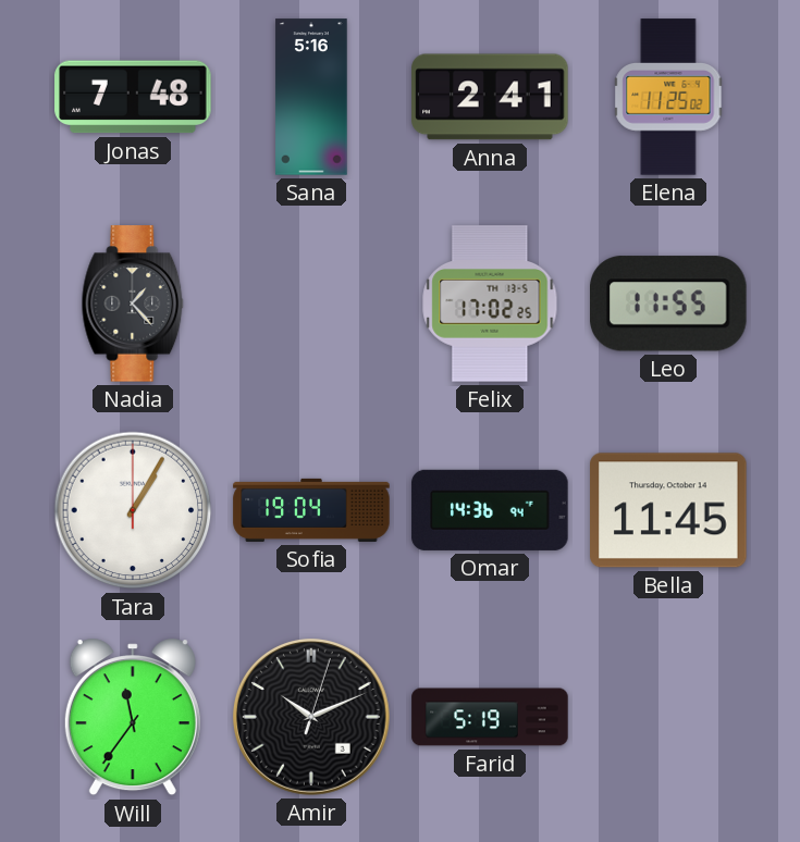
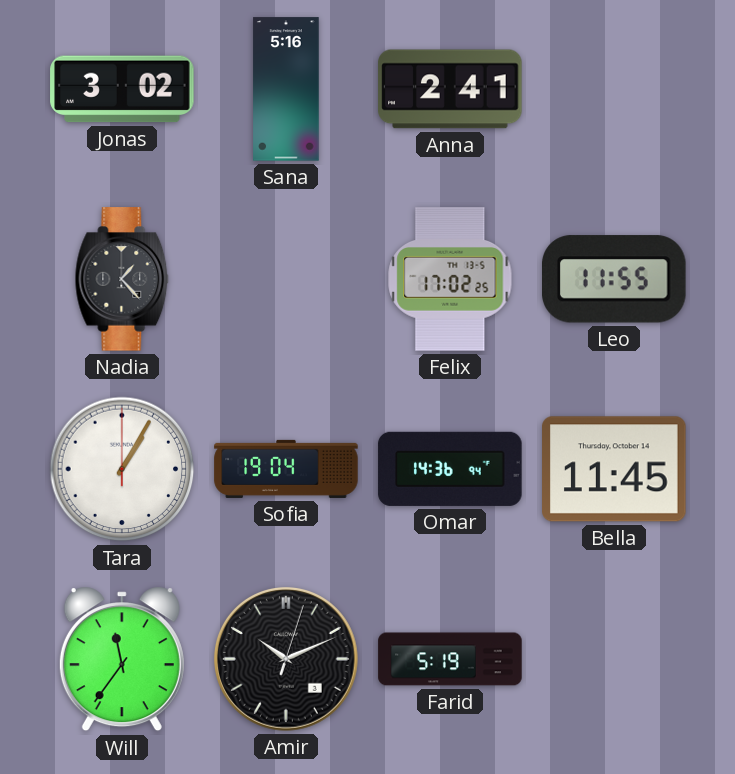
Jonas: 7:48 -> 3:02 (122, 89)
Elena: 11:25 -> none (668, 97)
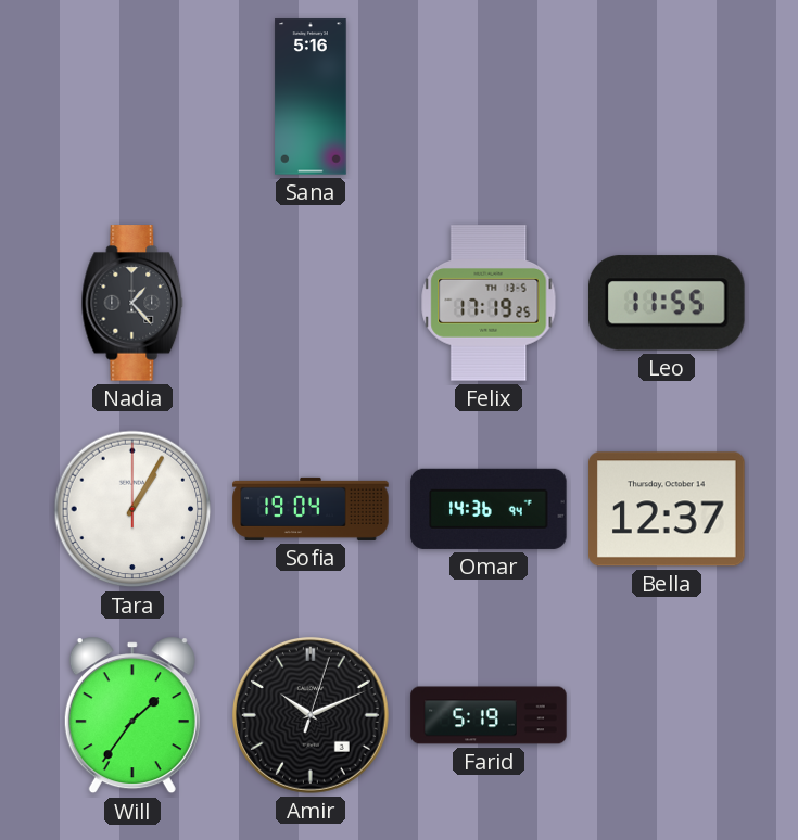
Jonas: 3:02 -> none (122, 89)
Anna: 2:41 -> none (450, 89)
Felix: 17:02 -> 17:19 (489, 303)
Bella: 11:45 -> 12:37 (667, 509)
Will: 11:36 -> 1:36 (132, 715)
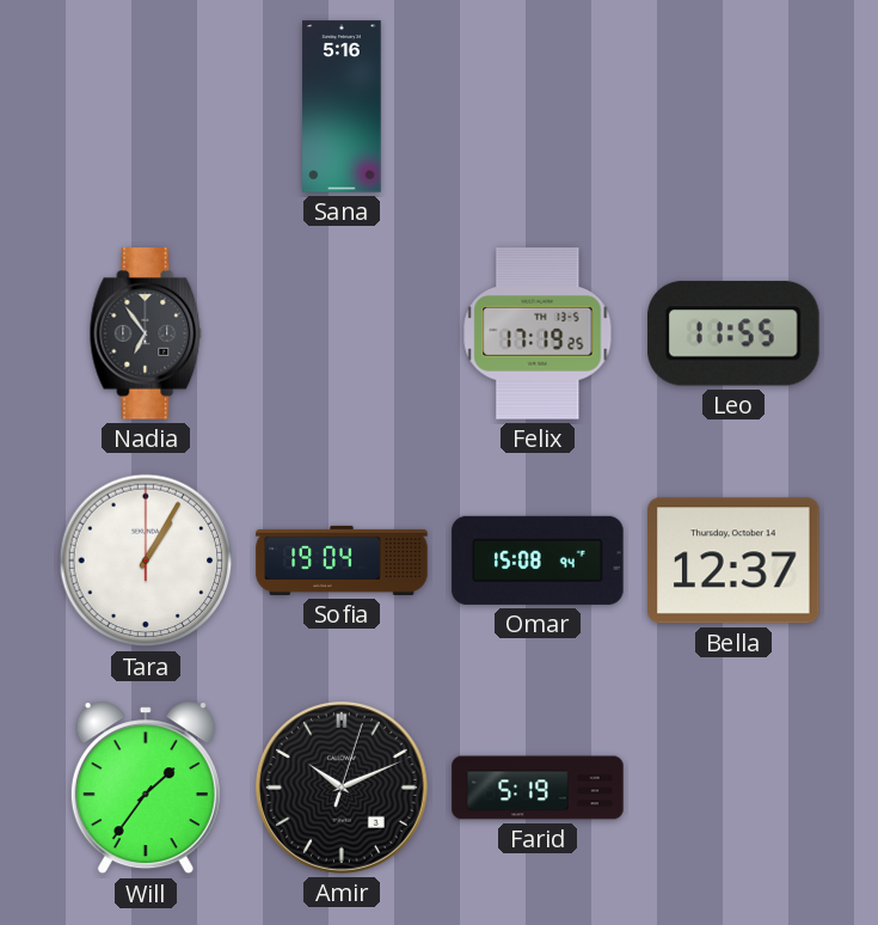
Nadia: 1:23 -> 6:54 (146, 333)
Omar: 14:36 -> 15:08 (538, 560)
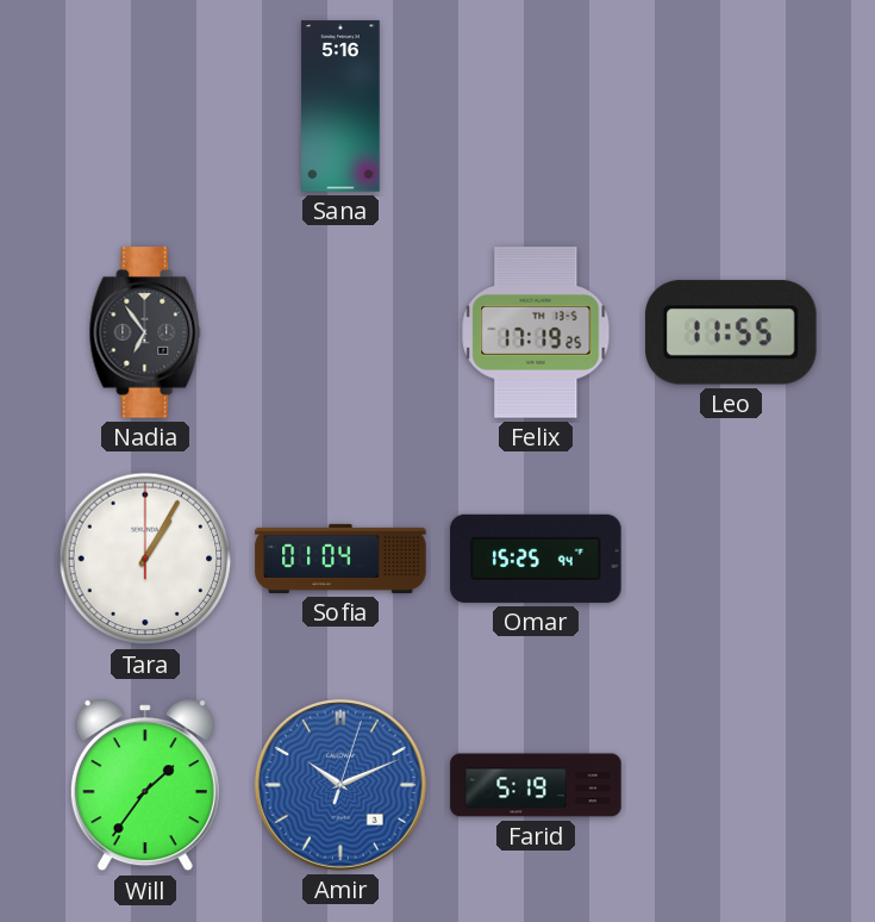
Sofia: 19:04 -> 01:04 (340, 559)
Omar: 15:08 -> 15:25 (536, 559)
Bella: 12:37 -> none (733, 560)
Amir dial: black -> blue (340, 785)
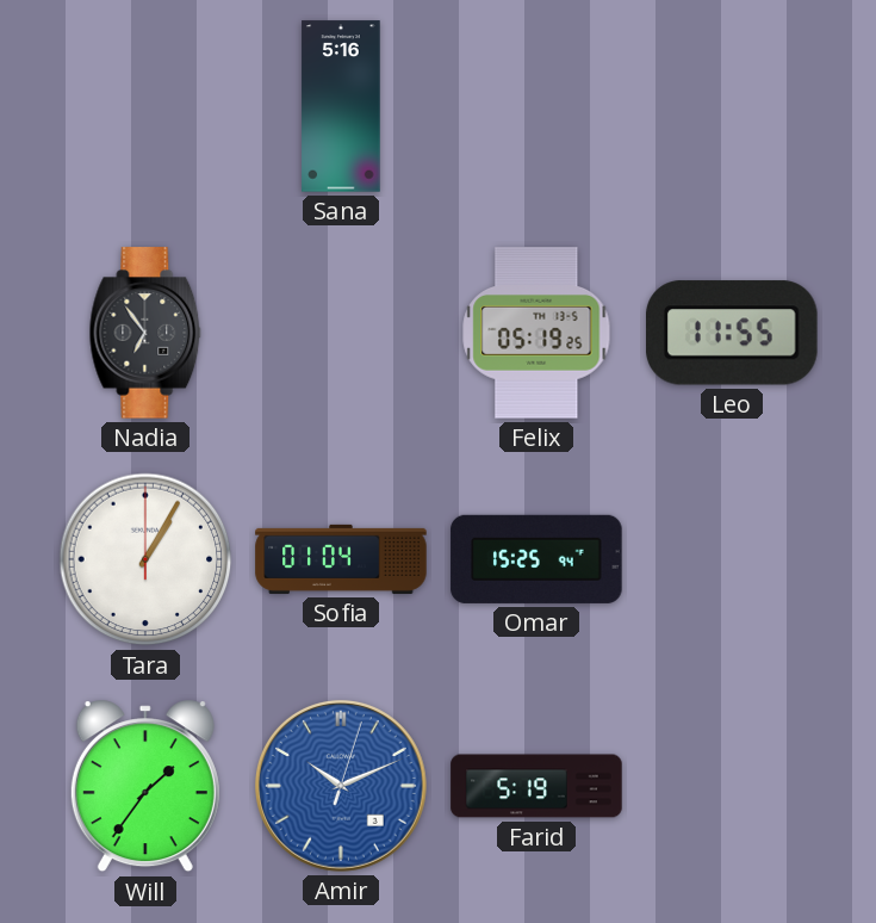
Felix: 17:19 -> 05:19 (536, 333)
